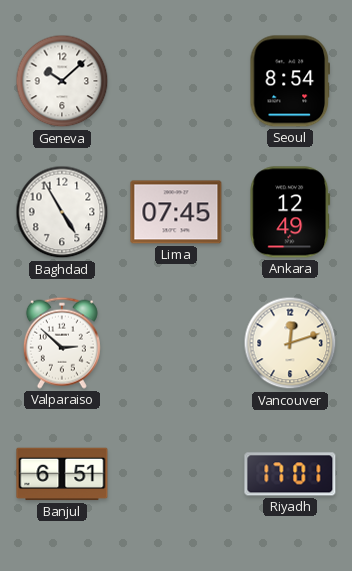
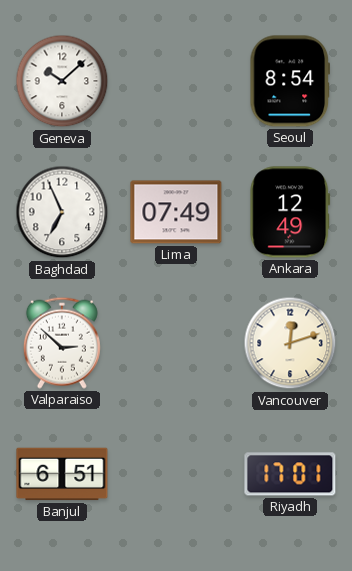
Baghdad: 4:55 -> 6:56 (62, 212)
Lima: 07:45 -> 07:49 (176, 212)
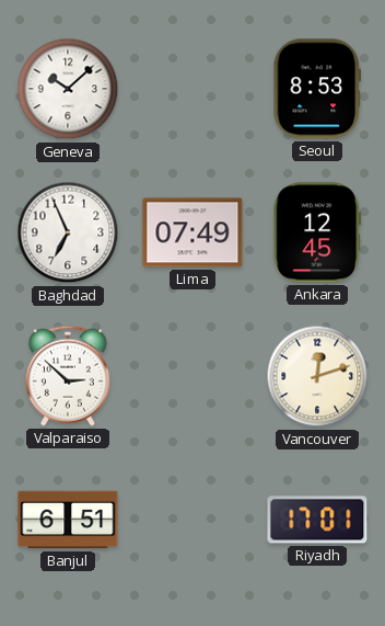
Seoul: 8:54 -> 8:53 (316, 89)
Ankara: 12:49 -> 12:45 (317, 232)
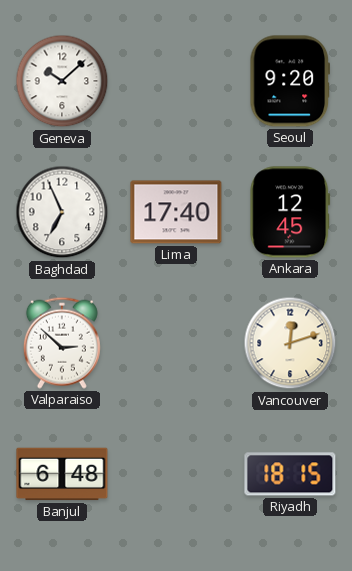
Seoul: 8:53 -> 9:20 (289, 81)
Lima: 07:49 -> 17:40 (176, 212)
Banjul: 6:51 -> 6:48 (62, 474)
Riyadh: 17:01 -> 18:15 (290, 474)
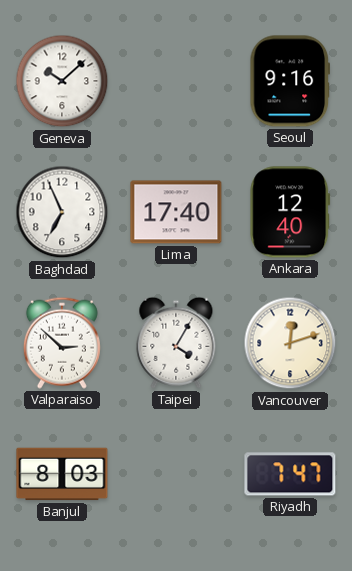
Seoul: 9:20 -> 9:16 (289, 81)
Ankara: 12:45 -> 12:40 (290, 212)
Taipei: none -> 4:05 (176, 343)
Banjul: 6:48 -> 8:03 (62, 474)
Riyadh: 18:15 -> 7:47 (290, 474)
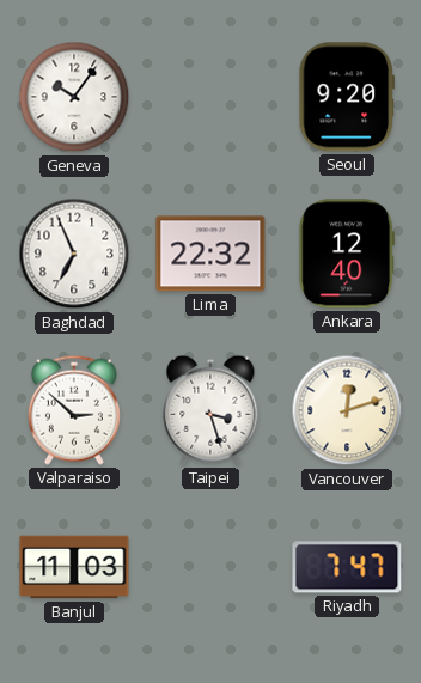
Geneva: 10:08 -> 10:06 (74, 97)
Seoul: 9:16 -> 9:20 (346, 97)
Lima: 17:40 -> 22:32 (210, 254)
Taipei: 4:05 -> 3:27 (210, 410)
Banjul: 8:03 -> 11:03 (74, 567)
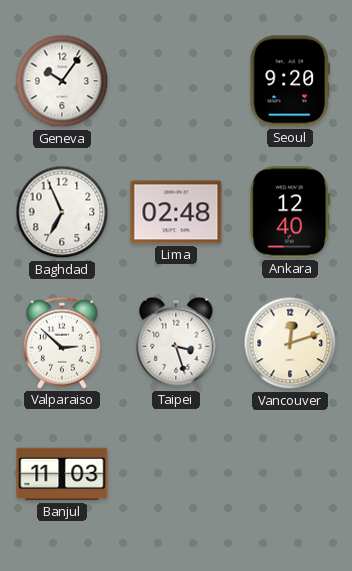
Lima: 22:32 -> 02:48 (176, 212)
Riyadh: 7:47 -> none (347, 567)
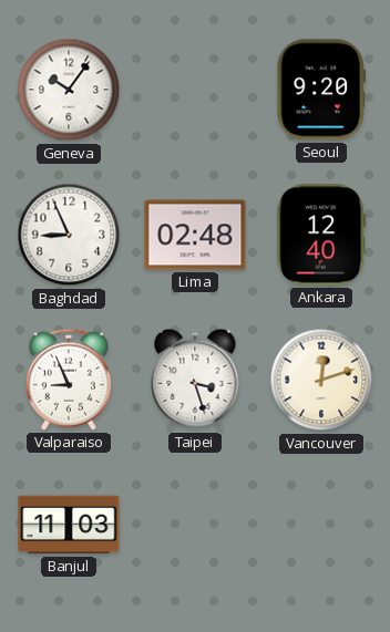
Baghdad: 6:56 -> 8:56 (69, 235)
Valparaiso: 2:52 -> 8:56 (69, 380)
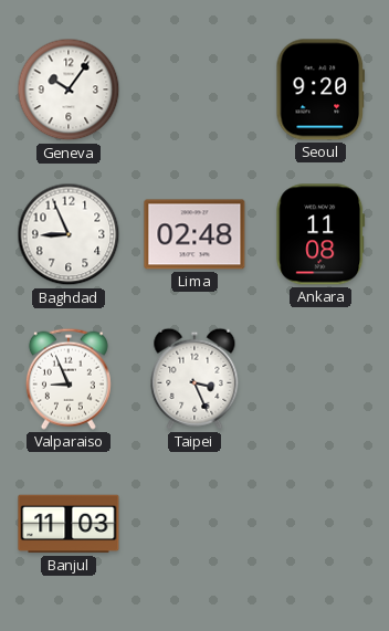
Ankara: 12:40 -> 11:08 (320, 234)
Taipei: 3:27 -> 3:26 (195, 379)
Vancouver: 12:12 -> none (321, 380)
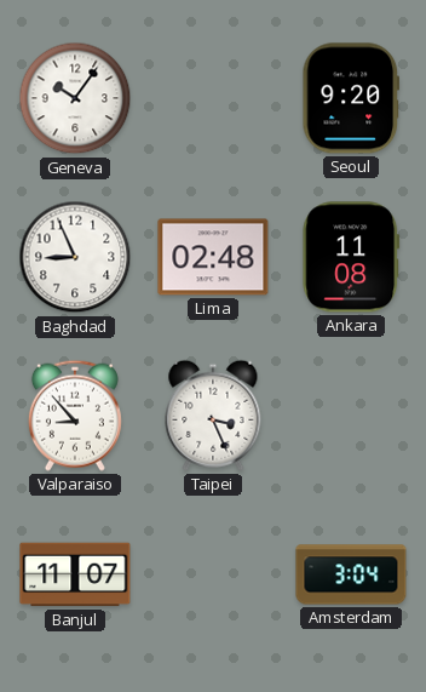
Valparaiso: 8:56 -> 8:53 (75, 416)
Banjul: 11:03 -> 11:07 (75, 574)
Amsterdam: none -> 3:04 (351, 574)
